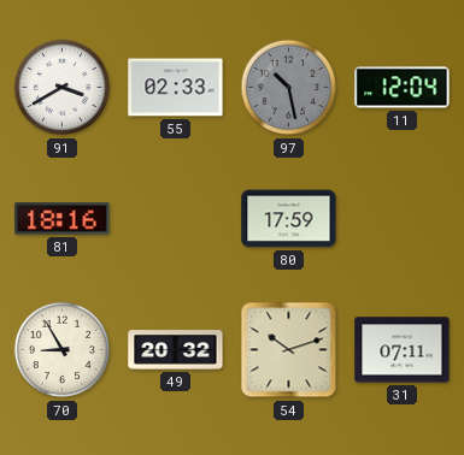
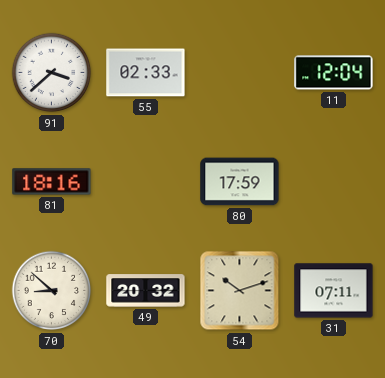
91: 3:40 -> 3:38 (52, 73)
97: 10:28 -> none (289, 88)
70: 8:55 -> 8:52 (52, 291)
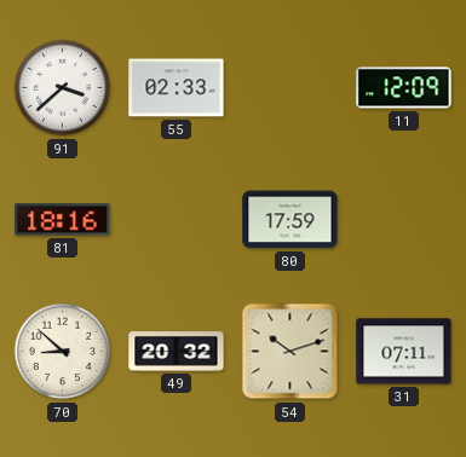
11: 12:04 -> 12:09 (404, 88)
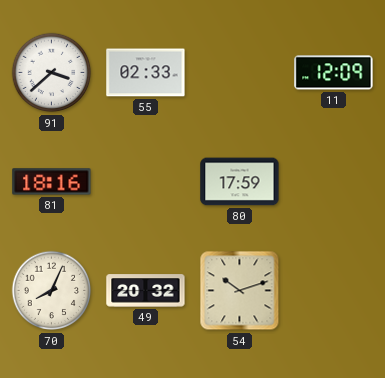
70: 8:52 -> 8:04 (52, 291)
31: 07:11 -> none (404, 352)
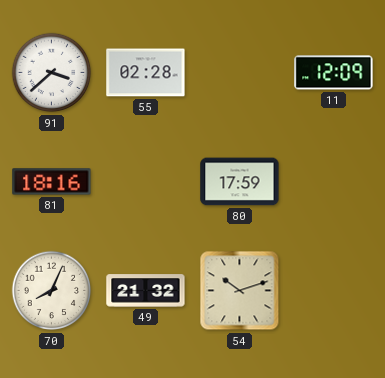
55: 02:33 -> 02:28 (146, 73)
49: 20:32 -> 21:32 (146, 291)
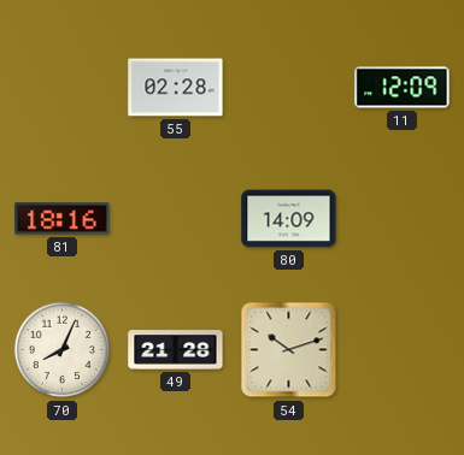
91: 3:38 -> none (52, 73)
80: 17:59 -> 14:09 (289, 219)
49: 21:32 -> 21:28 (176, 350)
